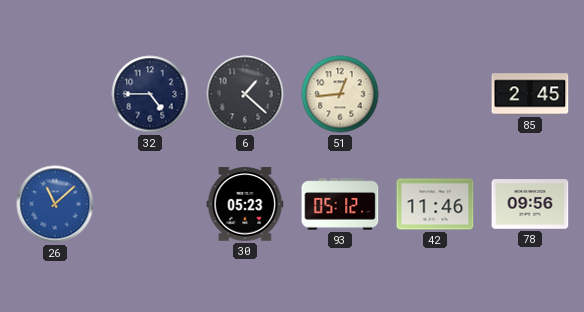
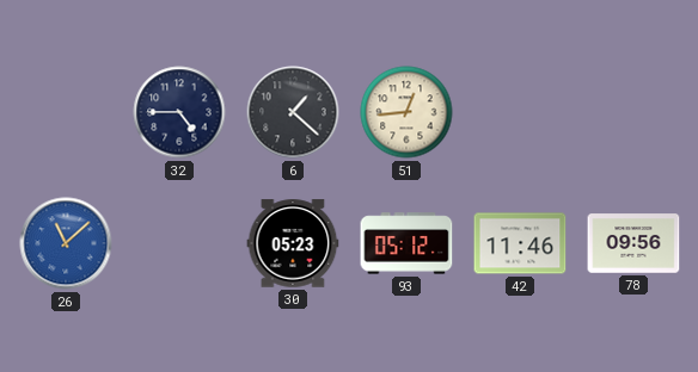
85: 2:45 -> none (530, 94)
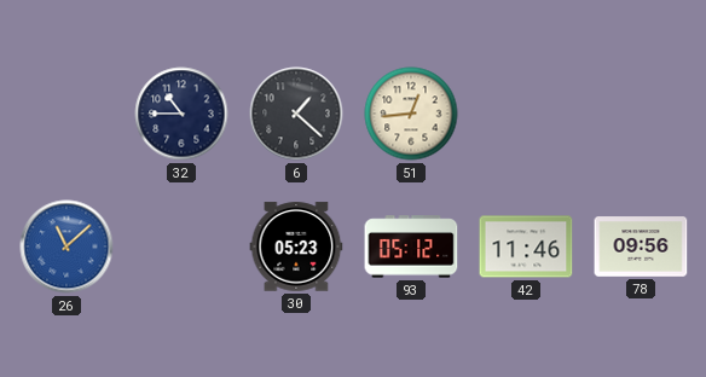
32: 4:45 -> 10:45 (181, 114)
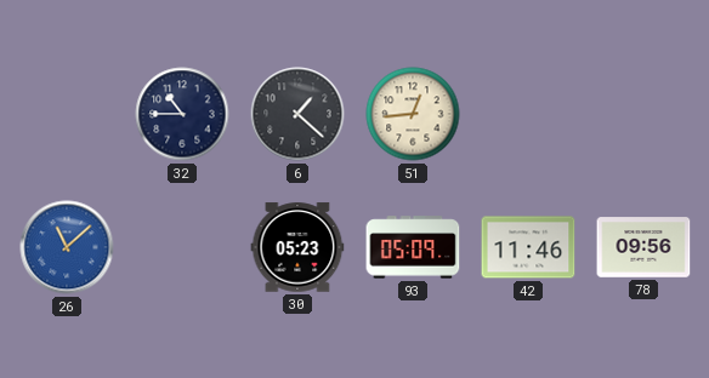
93: 05:12 -> 05:09 (413, 247)
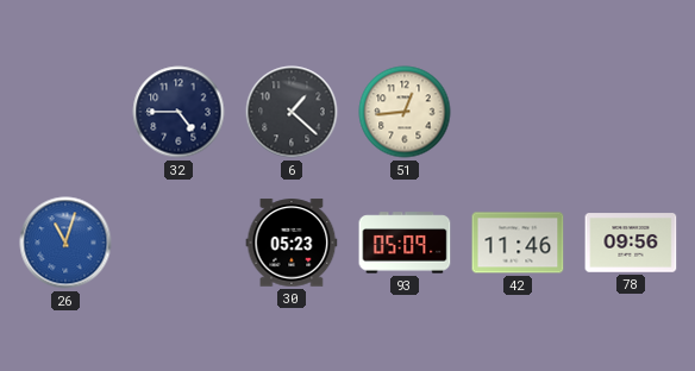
32: 10:45 -> 4:45 (179, 112)
26: 11:08 -> 11:03 (65, 243)
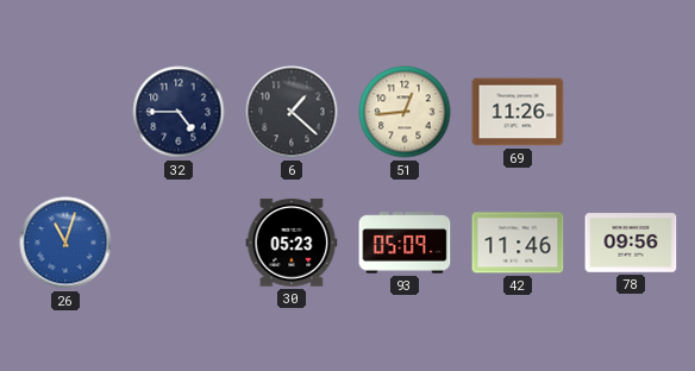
69: none -> 11:26 (518, 112)
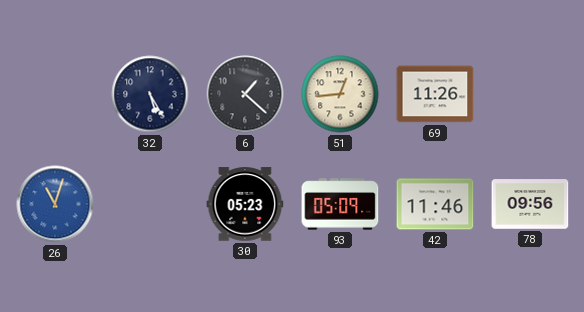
32: 4:45 -> 5:25 (150, 94)
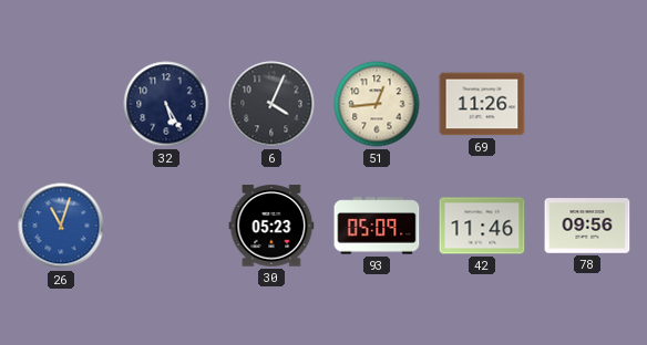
6: 1:22 -> 4:04 (271, 104)
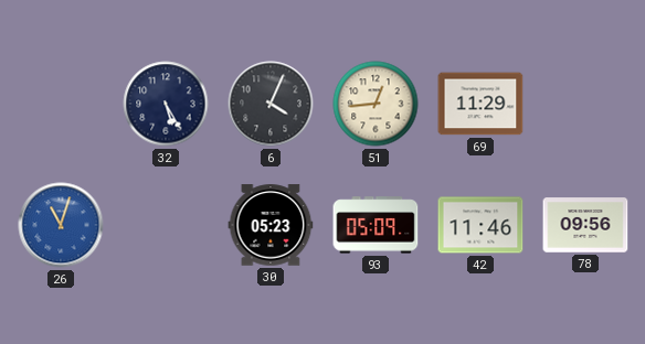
69: 11:26 -> 11:29 (480, 104)
